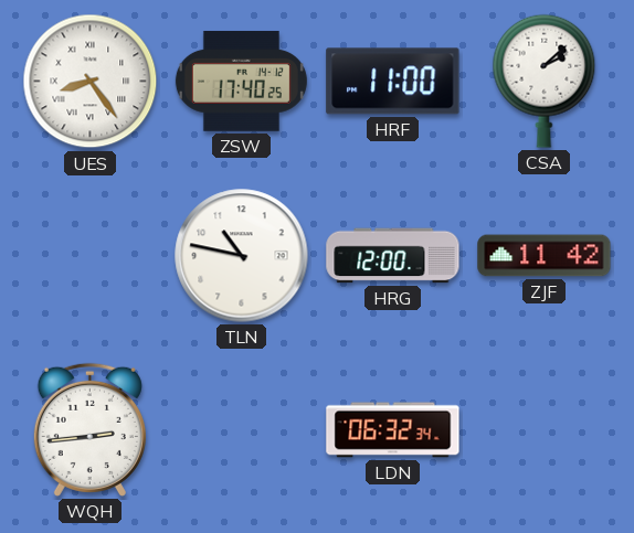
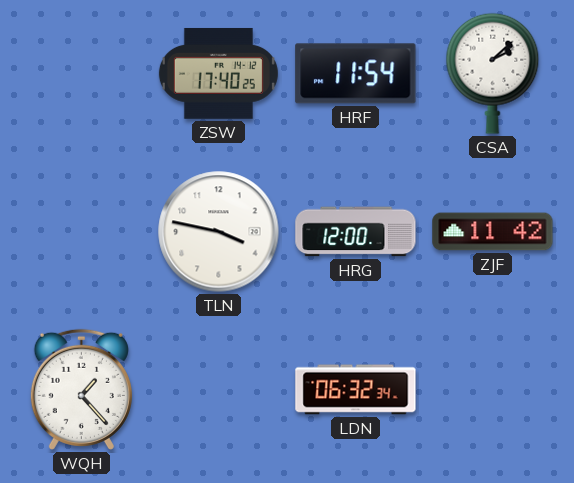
UES: 8:24 -> none (91, 82)
HRF: 11:00 -> 11:54 (356, 74)
TLN: 10:47 -> 3:47 (219, 232)
WQH: 2:44 -> 1:23 (81, 389)
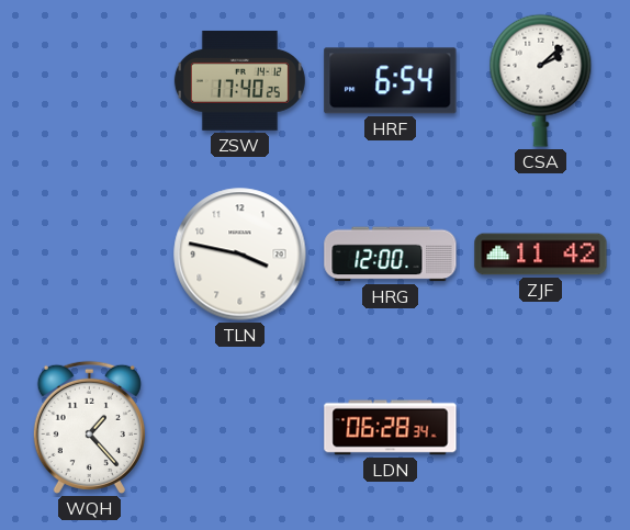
HRF: 11:54 -> 6:54 (391, 81)
LDN: 06:32 -> 06:28 (391, 428)
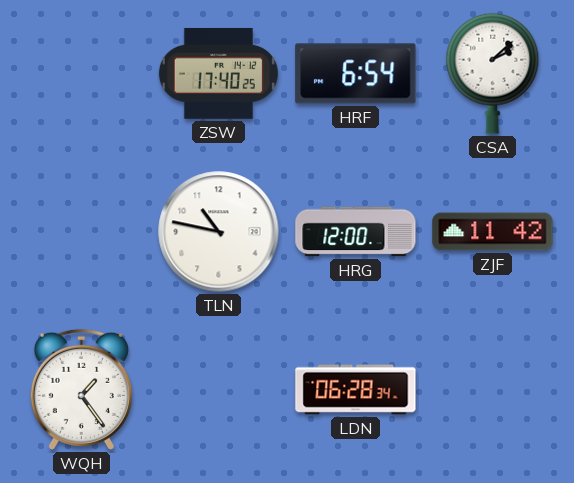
TLN: 3:47 -> 10:47 (219, 232)
WQH: 1:23 -> 1:24 (81, 389)
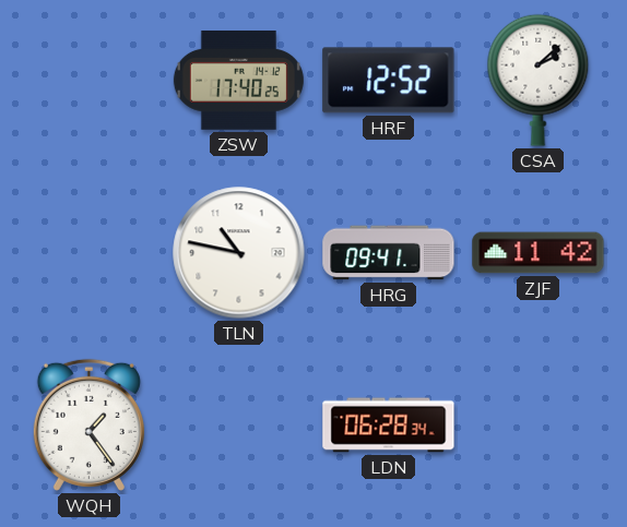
HRF: 6:54 -> 12:52 (389, 81)
HRG: 12:00 -> 09:41 (389, 253)
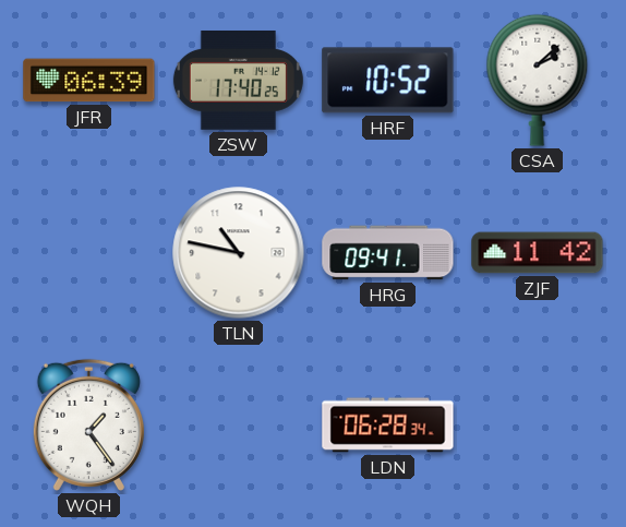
JFR: none -> 06:39 (89, 81)
HRF: 12:52 -> 10:52 (388, 81)
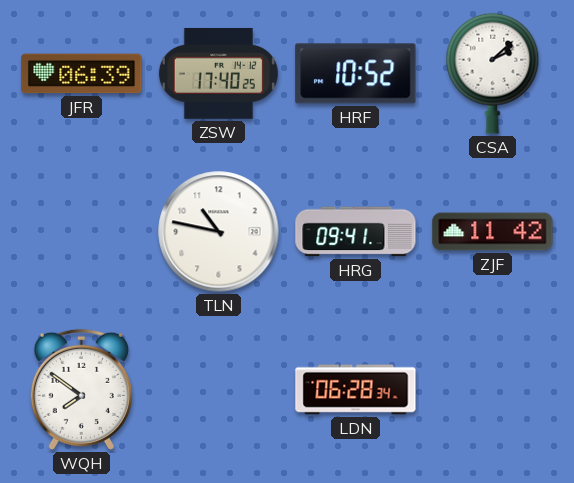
WQH: 1:24 -> 7:51 (81, 389)
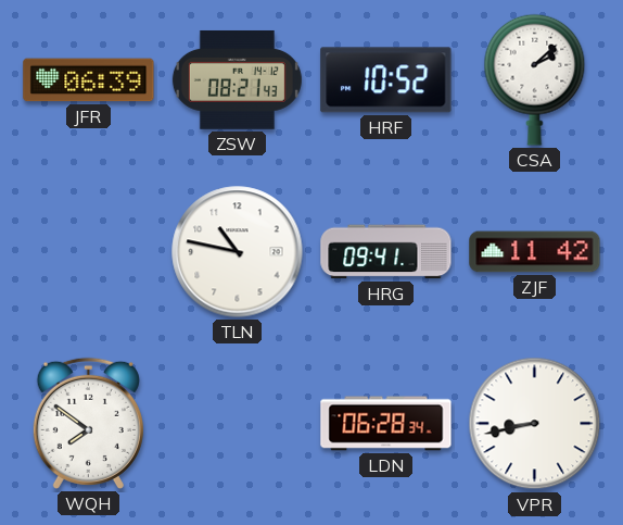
ZSW: 17:40 -> 08:21 (237, 80)
VPR: none -> 8:43 (535, 424)
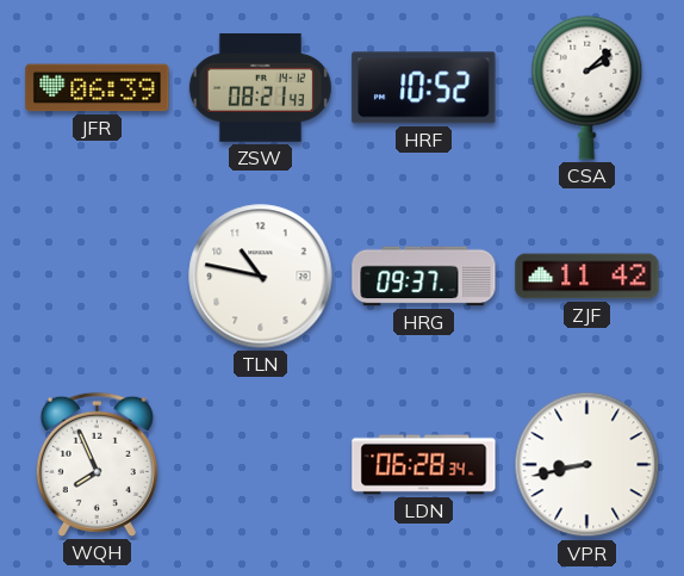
HRG: 09:41 -> 09:37 (424, 277)
WQH: 7:51 -> 7:56 (97, 464)
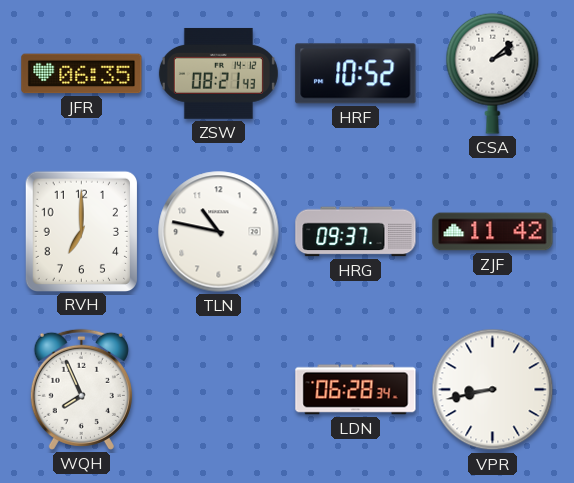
JFR: 06:39 -> 06:35 (82, 74)
RVH: none -> 7:00 (81, 231)
